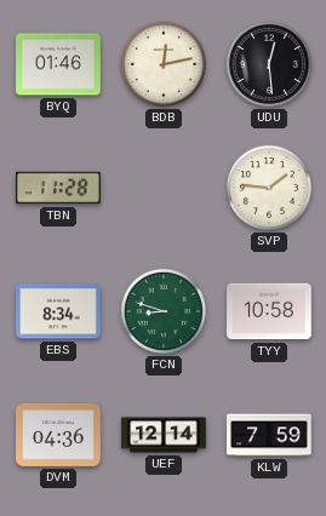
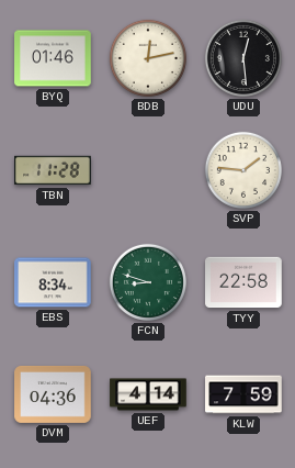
TYY: 10:58 -> 22:58 (243, 282)
UEF: 12:14 -> 4:14 (148, 394)
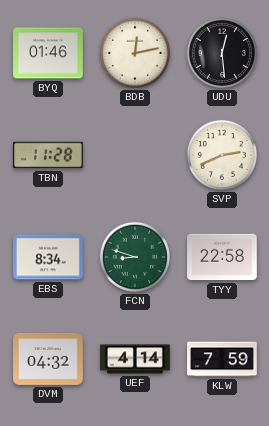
SVP: 1:46 -> 2:41 (222, 155)
DVM: 04:36 -> 04:32 (48, 359)
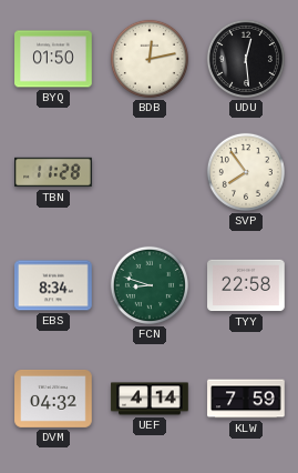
BYQ: 01:46 -> 01:50 (53, 59)
SVP: 2:41 -> 7:54 (246, 172)
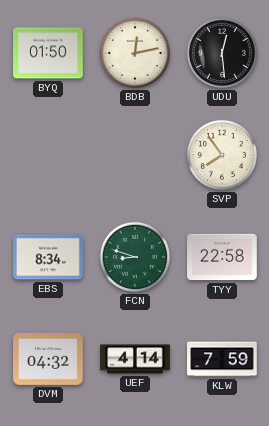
TBN: 11:28 -> none (53, 172)
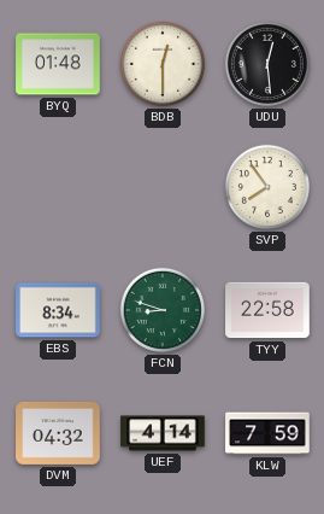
BYQ: 01:50 -> 01:48 (58, 64)
BDB: 12:13 -> 12:30 (163, 64)
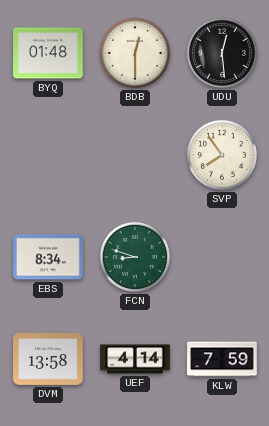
TYY: 22:58 -> none (267, 310)
DVM: 04:32 -> 13:58 (48, 359)
